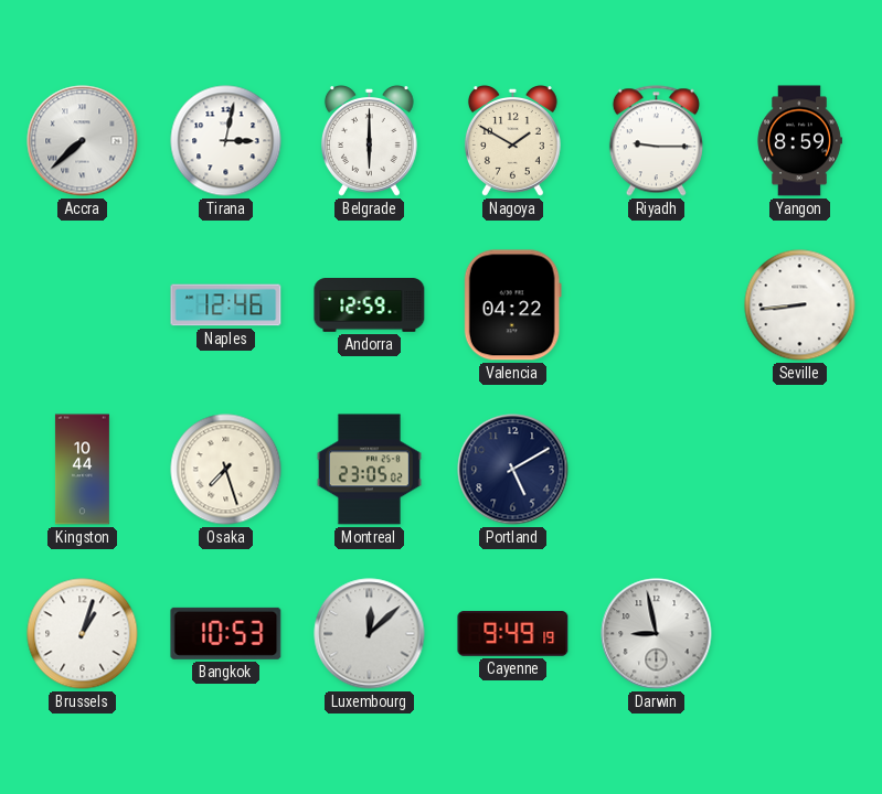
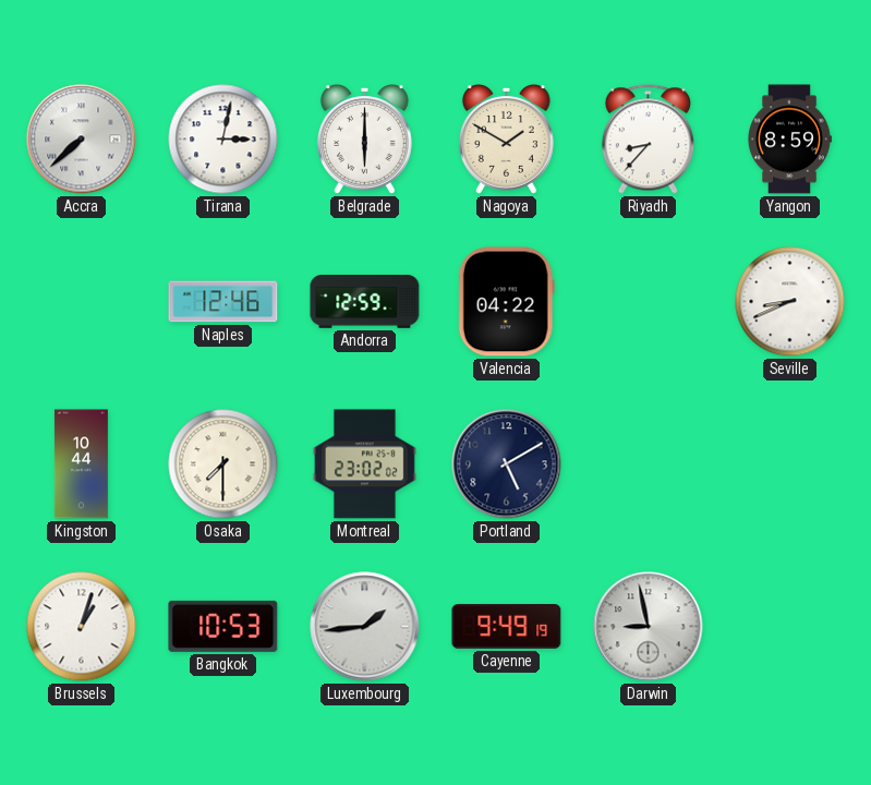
Riyadh: 9:15 -> 8:37 (648, 140)
Seville: 8:44 -> 8:41 (790, 302)
Osaka: 7:27 -> 7:30 (223, 464)
Montreal: 23:05 -> 23:02 (364, 464)
Luxembourg: 12:08 -> 1:44 (365, 627)
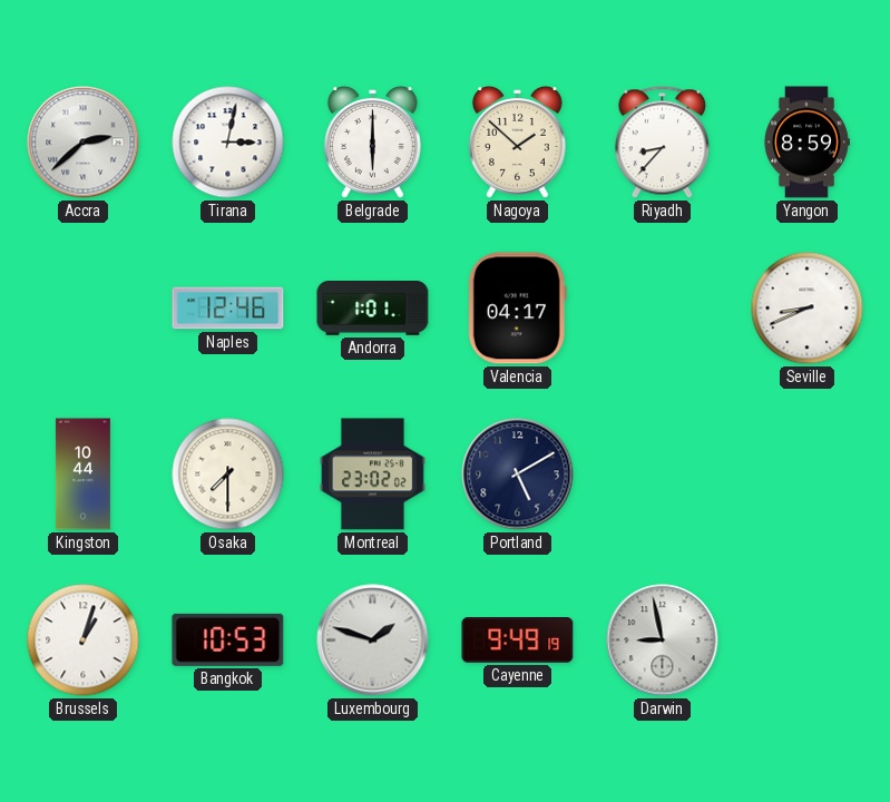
Accra: 7:38 -> 2:38 (84, 143)
Nagoya: 1:50 -> 1:52 (517, 143)
Andorra: 12:59 -> 1:01 (373, 309)
Valencia: 04:22 -> 04:17 (517, 309)
Luxembourg: 1:44 -> 1:48 (373, 640)
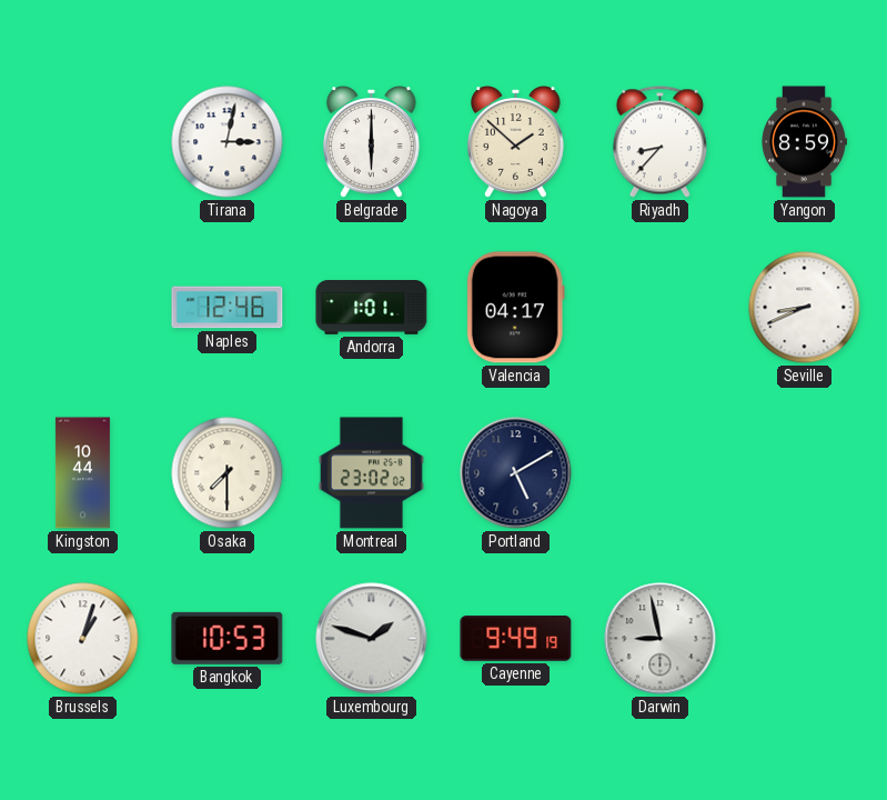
Accra: 2:38 -> none (84, 143)
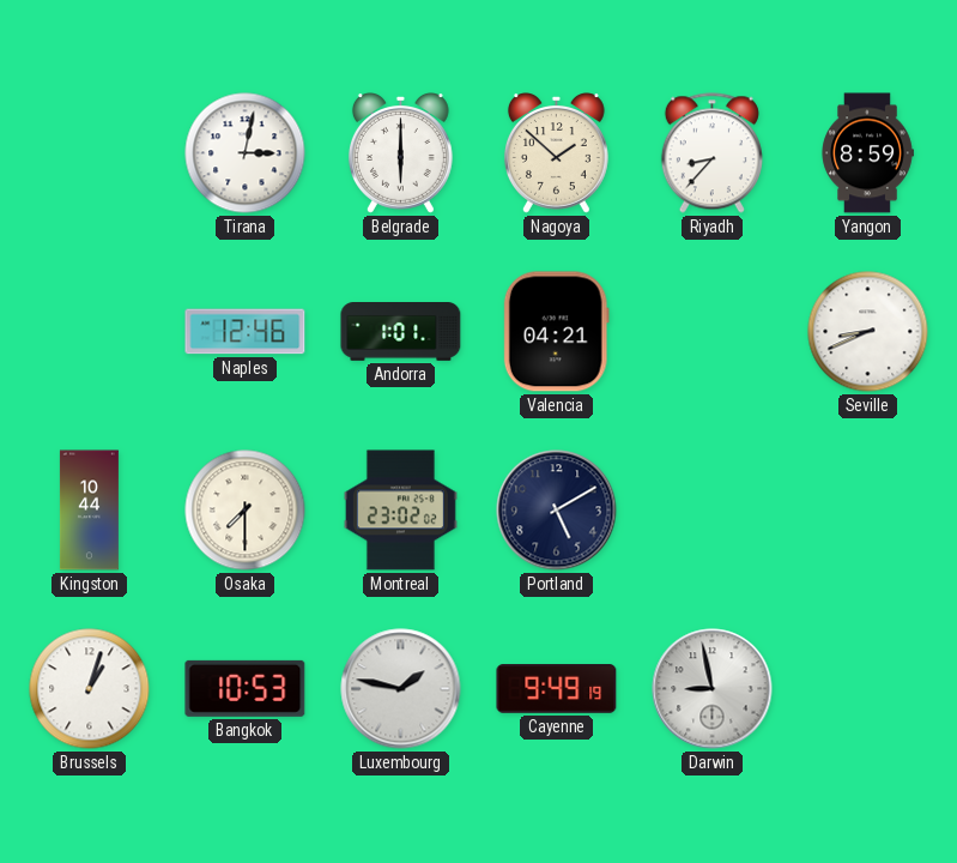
Valencia: 04:17 -> 04:21 (556, 332)
Luxembourg: 1:48 -> 1:47 (401, 689)
